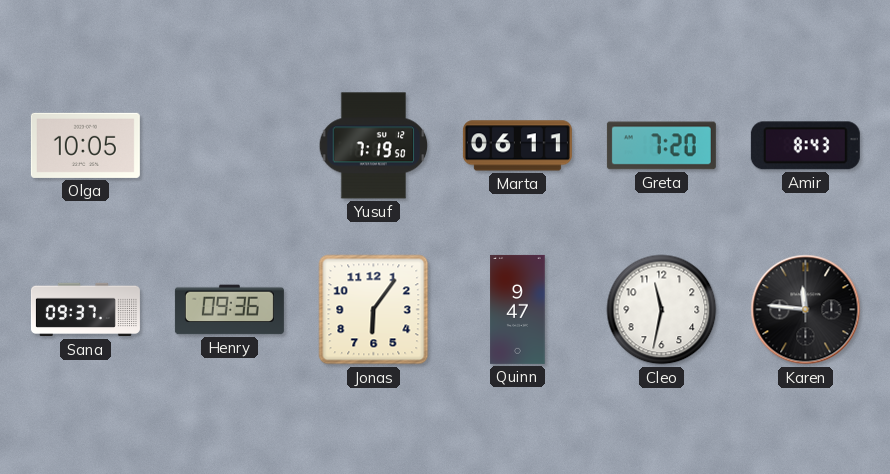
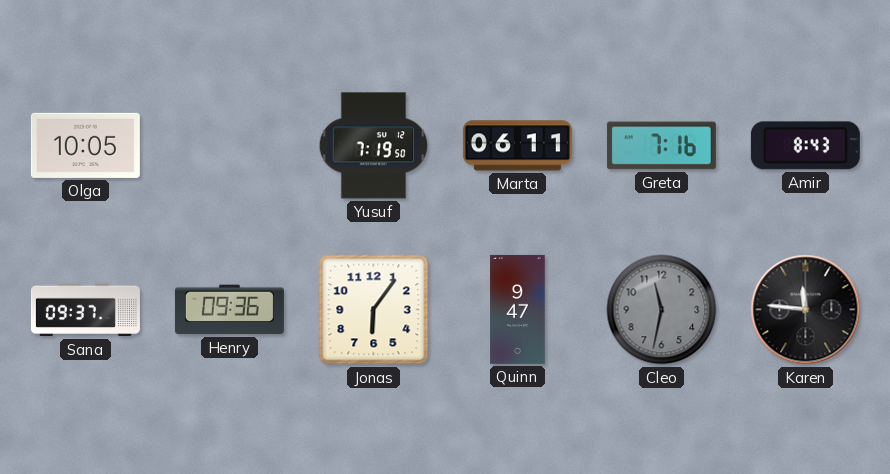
Greta: 7:20 -> 7:16 (661, 146)
Cleo dial: white -> grey (662, 310)
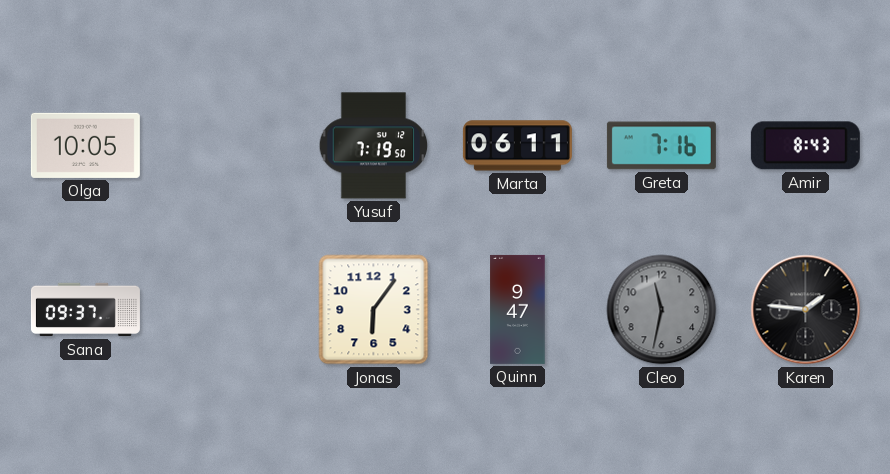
Henry: 09:36 -> none (229, 310)
Karen: 11:46 -> 1:46 (806, 310)
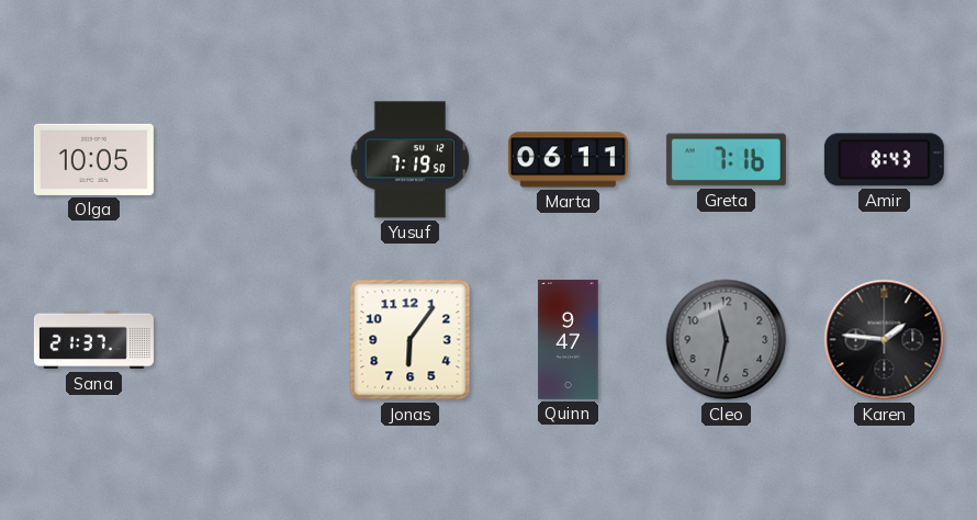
Sana: 09:37 -> 21:37 (93, 340)
